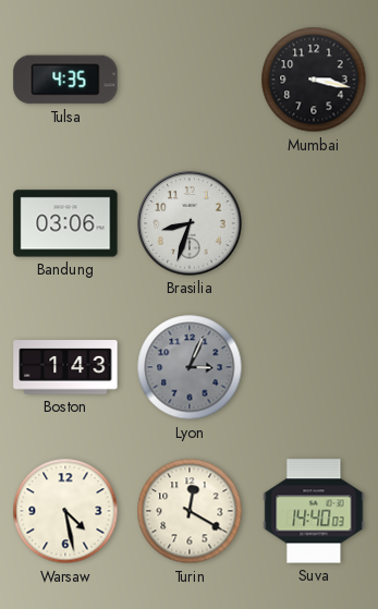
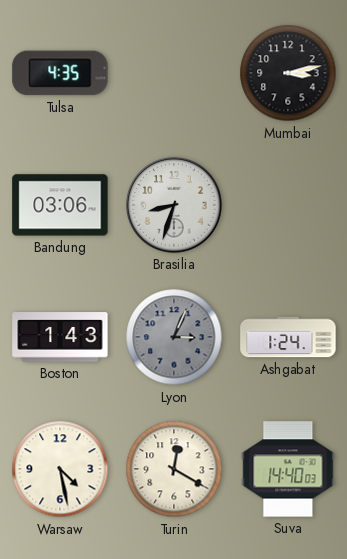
Mumbai: 3:17 -> 3:13 (288, 73)
Ashgabat: none -> 1:24 (288, 337)
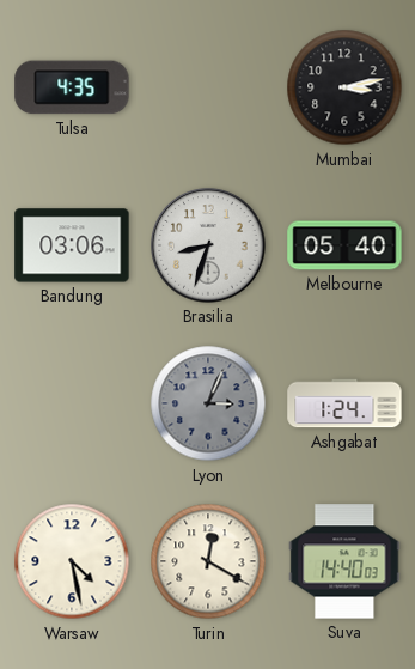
Melbourne: none -> 05:40 (344, 245)
Boston: 1:43 -> none (60, 337)
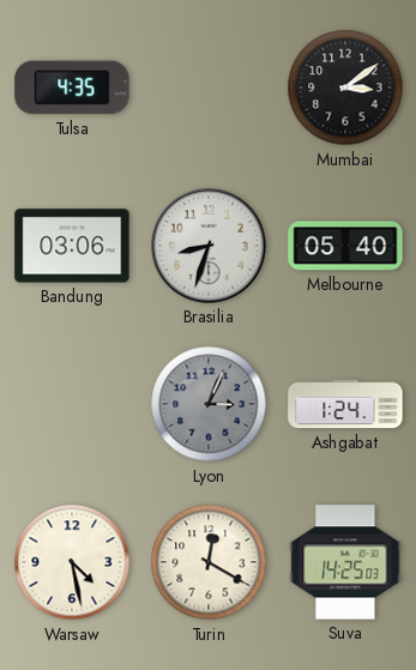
Mumbai: 3:13 -> 3:09 (345, 87)
Suva: 14:40 -> 14:25 (345, 562)
